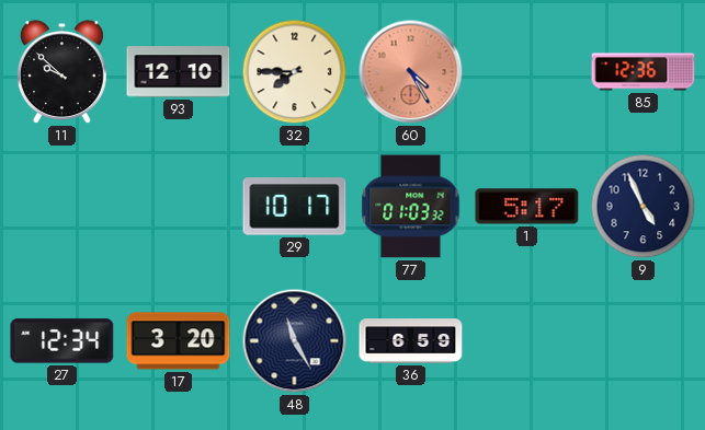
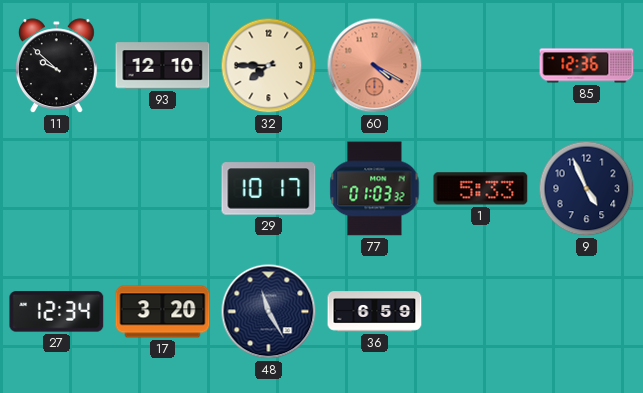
60: 4:25 -> 4:20 (375, 66)
1: 5:17 -> 5:33 (481, 189)
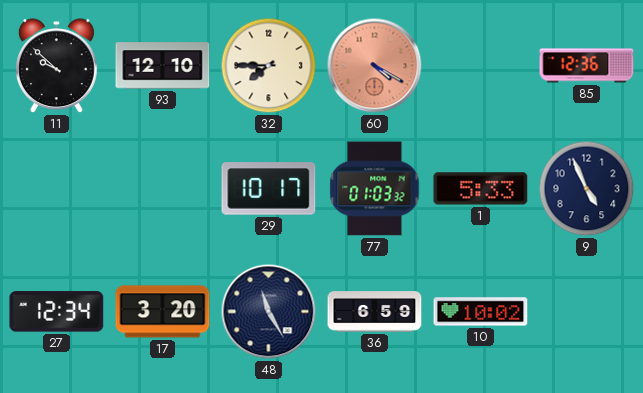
10: none -> 10:02 (481, 312)
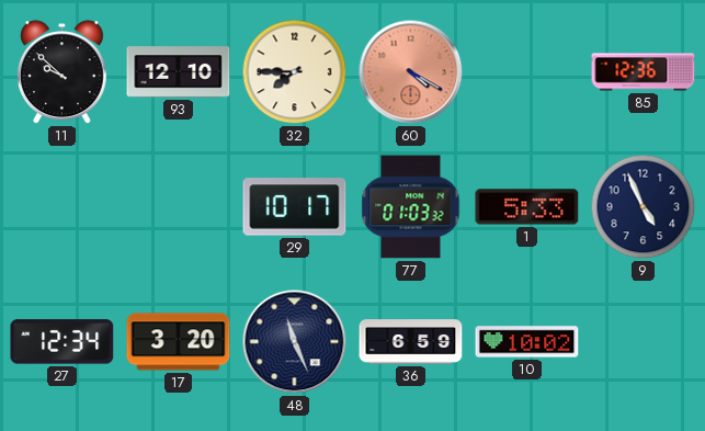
48: 11:25 -> 11:26 (295, 342)
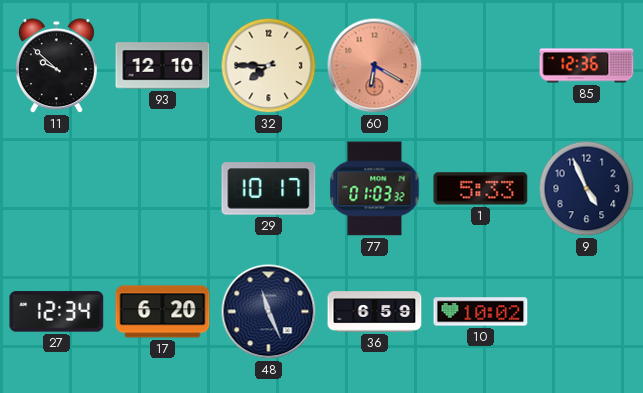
60: 4:20 -> 6:20 (375, 66)
17: 3:20 -> 6:20 (163, 312)
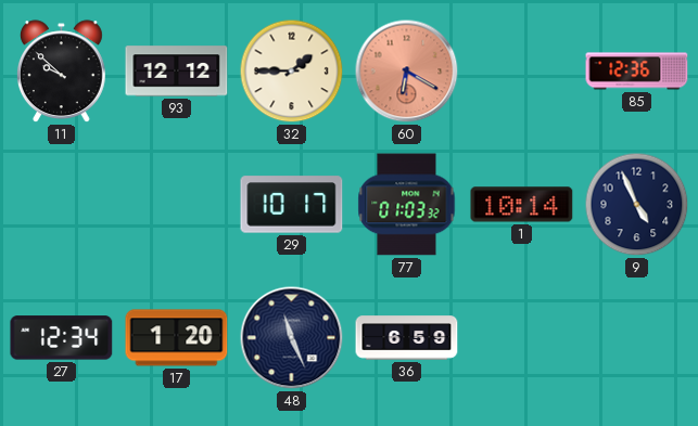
93: 12:10 -> 12:12 (177, 72)
32: 7:45 -> 1:45 (292, 72)
1: 5:33 -> 10:14 (522, 205)
17: 6:20 -> 1:20 (177, 338)
10: 10:02 -> none (481, 312)
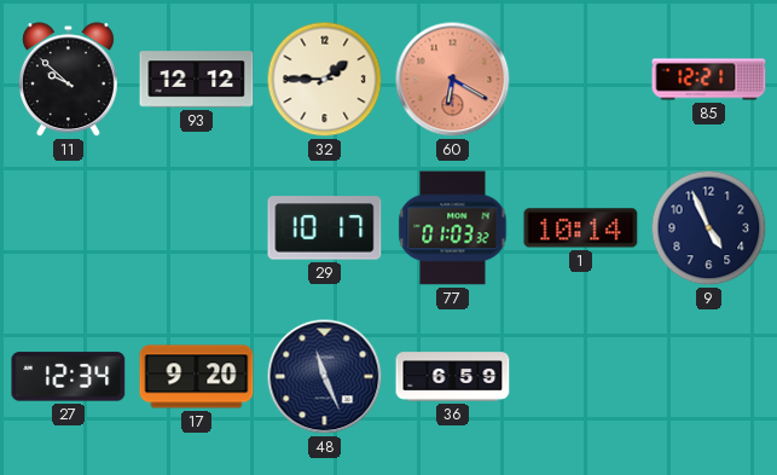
85: 12:36 -> 12:21 (709, 80)
17: 1:20 -> 9:20 (197, 377)
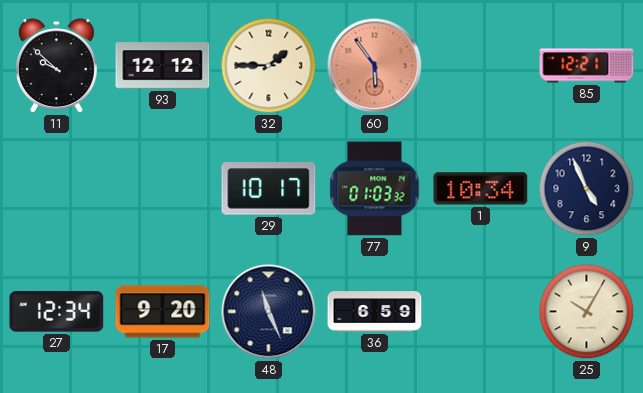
60: 6:20 -> 5:54 (375, 66)
1: 10:14 -> 10:34 (481, 189)
25: none -> 10:05 (587, 312)
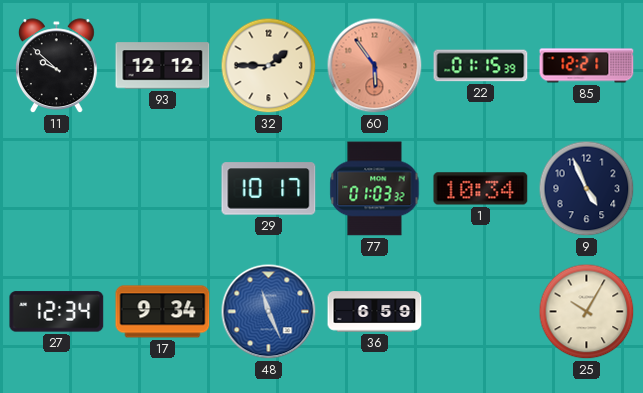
22: none -> 01:15 (481, 66)
17: 9:20 -> 9:34 (163, 312)
48 dial: navy -> blue (269, 312)
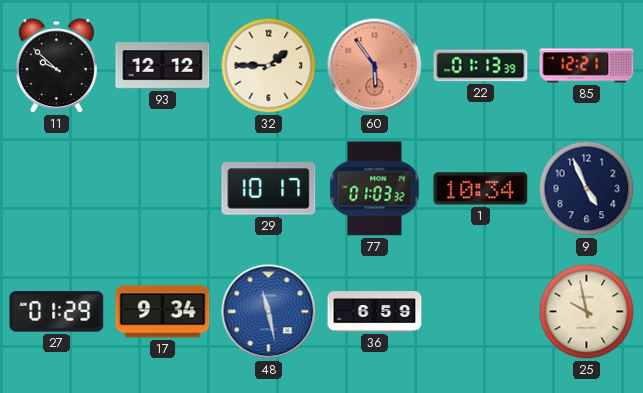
22: 01:15 -> 01:13 (481, 66)
27: 12:34 -> 01:29 (57, 312)
48: 11:26 -> 11:28 (269, 312)
25: 10:05 -> 9:58 (587, 312)
